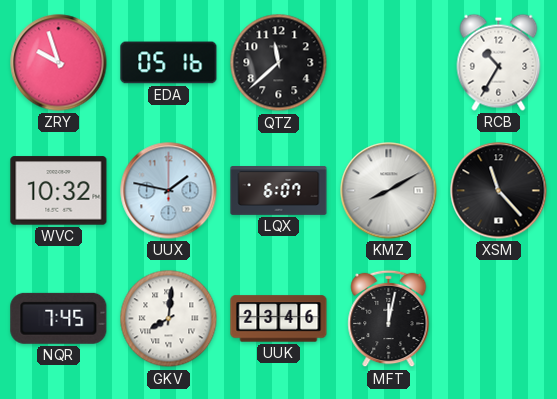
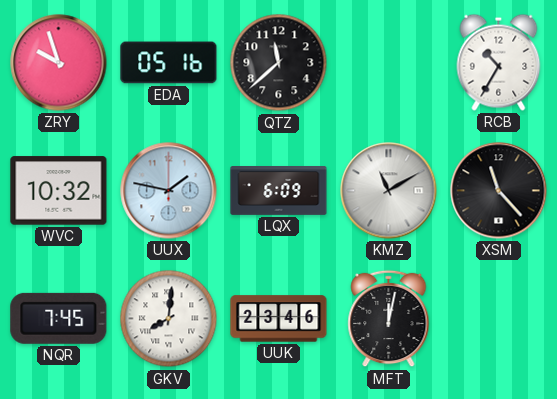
LQX: 6:07 -> 6:09 (279, 191)
KMZ: 8:10 -> 11:10 (389, 191)
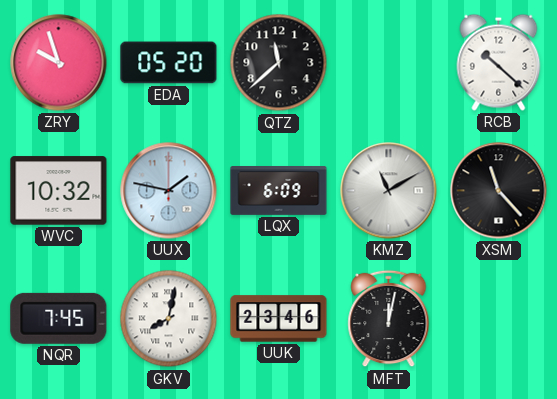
EDA: 05:16 -> 05:20 (169, 63)
RCB: 10:35 -> 10:22 (499, 62)
GKV: 8:01 -> 8:02 (169, 319)
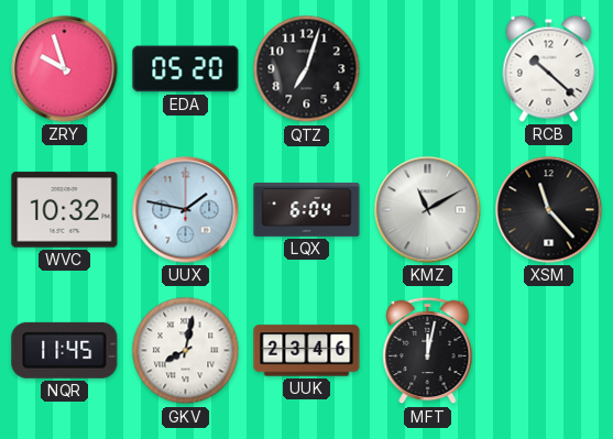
QTZ: 11:38 -> 7:03 (307, 69)
LQX: 6:09 -> 6:04 (307, 210)
NQR: 7:45 -> 11:45 (65, 350)
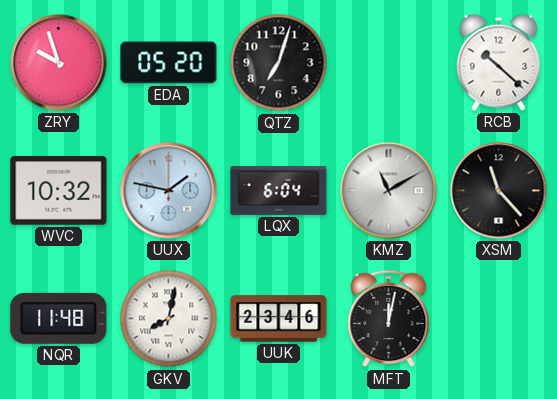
NQR: 11:45 -> 11:48 (59, 318)
